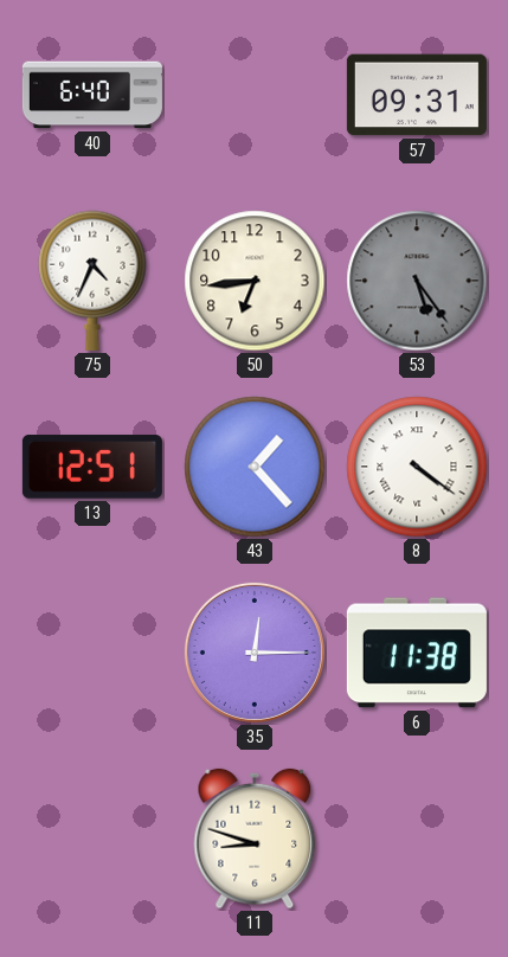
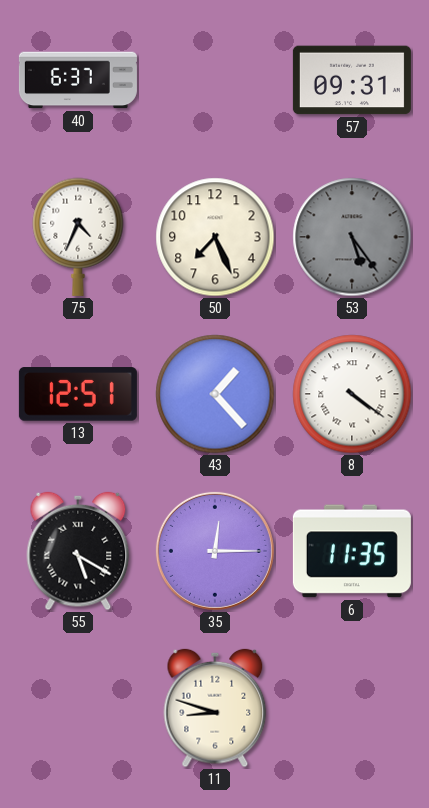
40: 6:40 -> 6:37 (78, 80)
50: 6:44 -> 7:26 (215, 237)
55: none -> 5:20 (78, 551)
6: 11:38 -> 11:35 (352, 551)
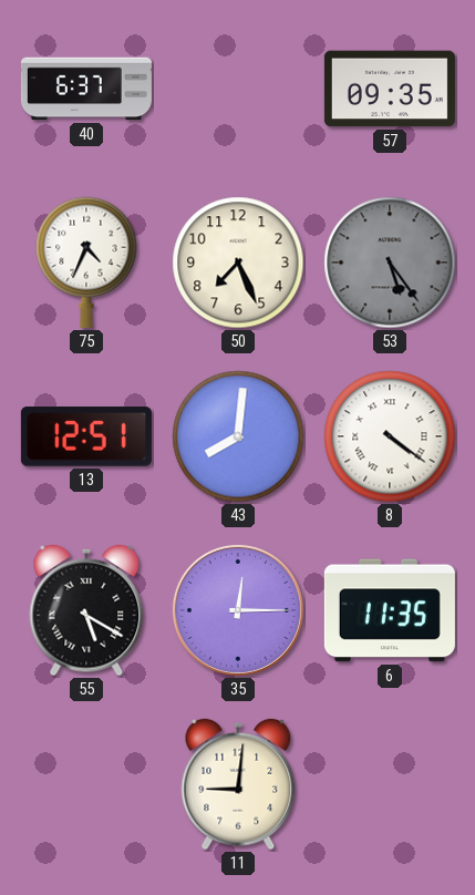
57: 09:31 -> 09:35 (390, 89)
43: 1:23 -> 8:01 (238, 436)
11: 8:48 -> 9:01 (238, 784)
